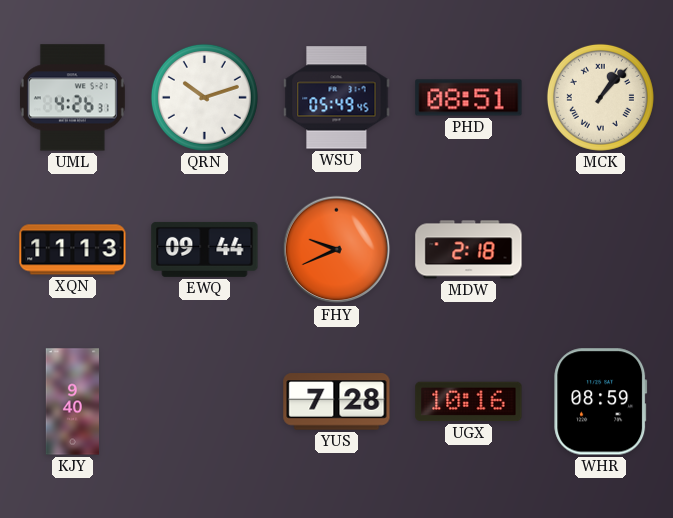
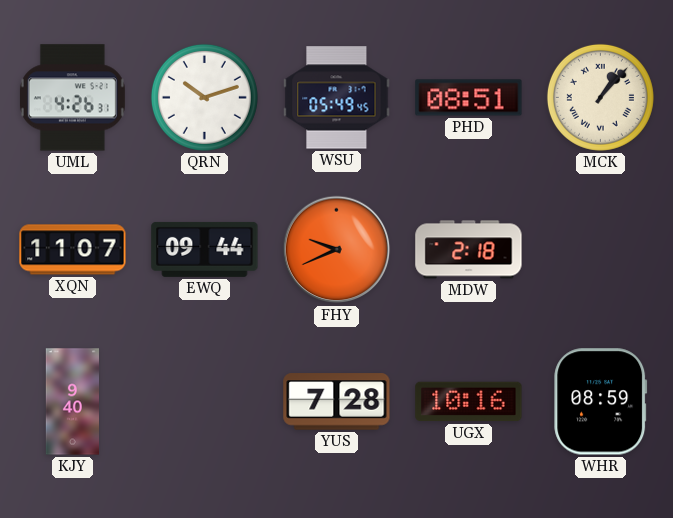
XQN: 11:13 -> 11:07 (73, 250)
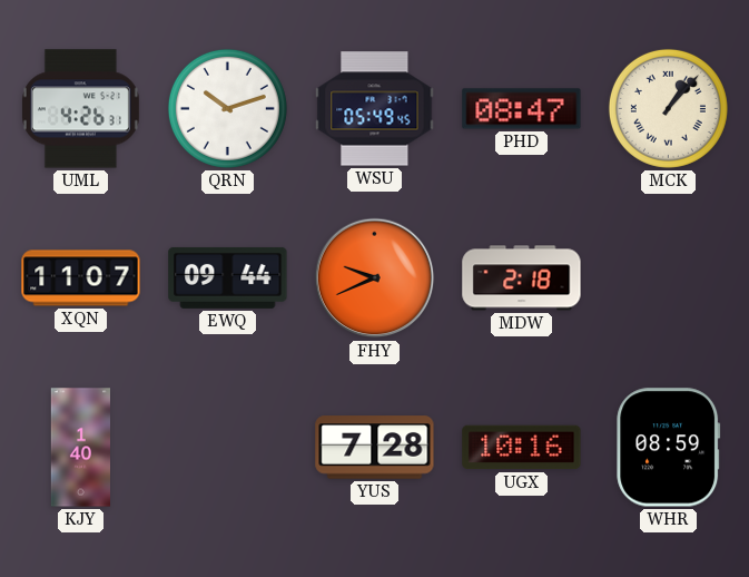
PHD: 08:51 -> 08:47 (522, 109)
KJY: 9:40 -> 1:40 (80, 448)
